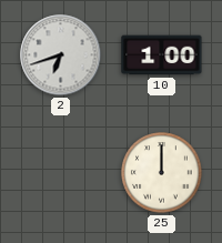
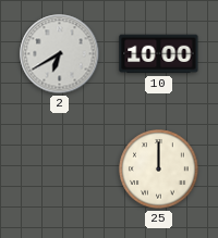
2: 6:42 -> 6:40 (60, 54)
10: 1:00 -> 10:00 (159, 54)
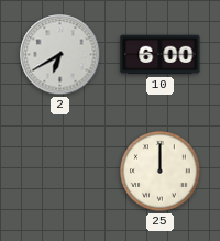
10: 10:00 -> 6:00 (161, 55)
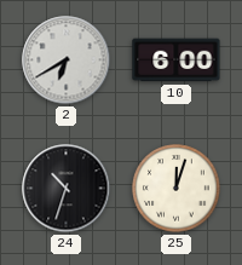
24: none -> 10:33 (67, 189)
25: 12:00 -> 12:03 (177, 189)
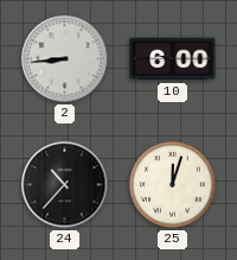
2: 6:40 -> 8:44 (65, 59)
24: 10:33 -> 10:37 (65, 185)
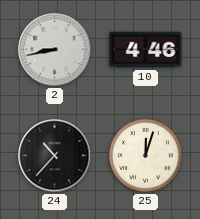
2: 8:44 -> 8:43 (55, 50)
10: 6:00 -> 4:46 (146, 50)
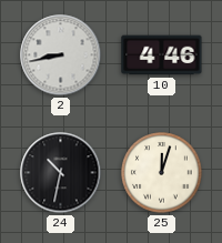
24: 10:37 -> 10:32 (61, 173)
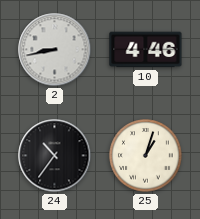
24: 10:32 -> 10:36 (55, 156)
25: 12:03 -> 1:03 (146, 156)
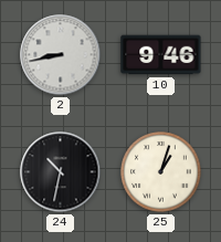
10: 4:46 -> 9:46 (161, 55)
24: 10:36 -> 10:32 (61, 172)
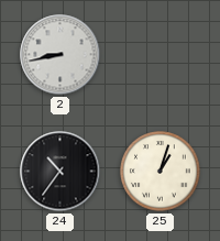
10: 9:46 -> none (161, 55)
24: 10:32 -> 10:36 (61, 172)
